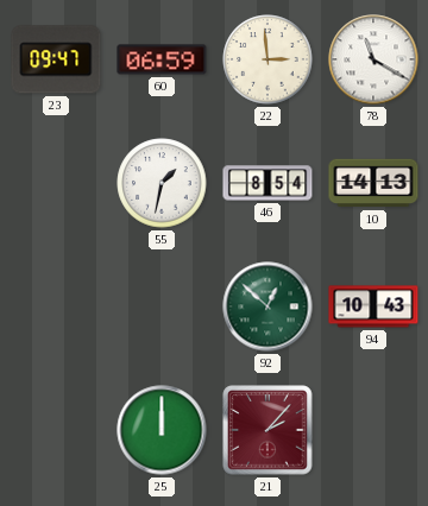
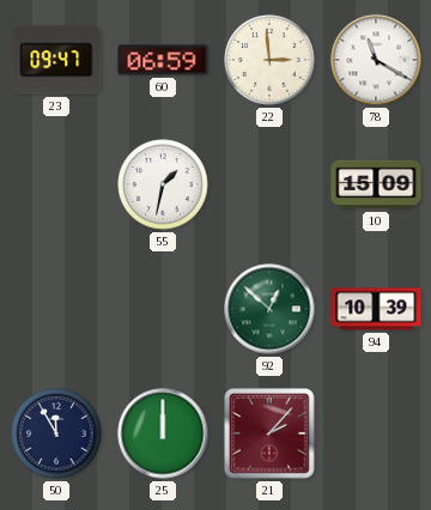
46: 8:54 -> none (267, 183)
10: 14:13 -> 15:09 (376, 184)
94: 10:43 -> 10:39 (376, 309)
50: none -> 11:55 (56, 433)
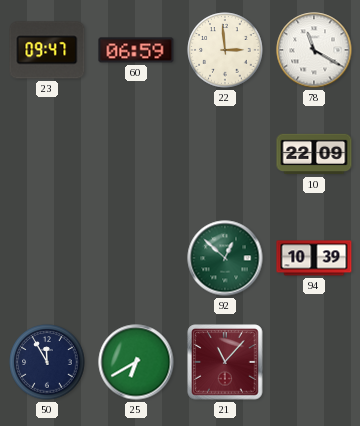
55: 1:32 -> none (163, 184)
10: 15:09 -> 22:09 (314, 154)
25: 12:00 -> 6:40 (136, 362)
21: 2:07 -> 11:07 (225, 362)
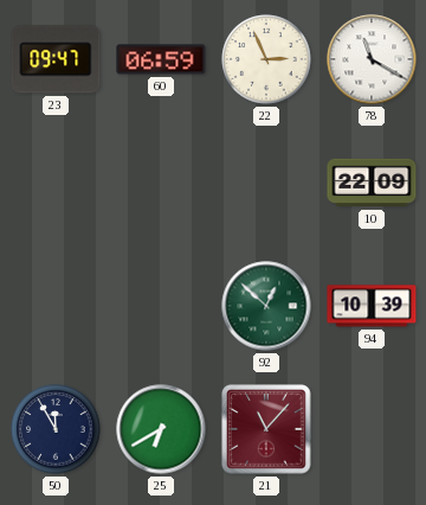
22: 2:59 -> 2:56 (266, 59)
